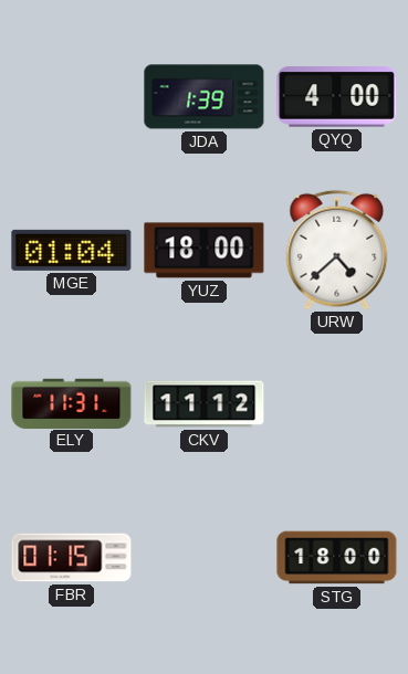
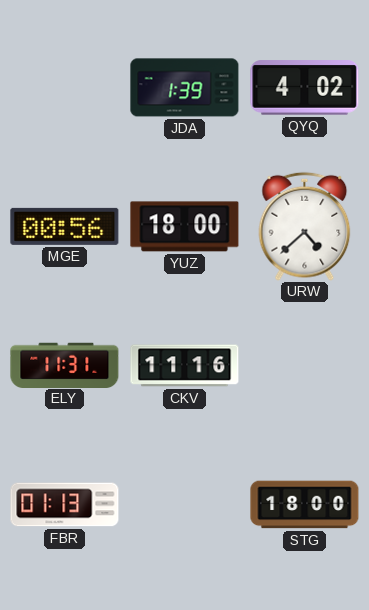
QYQ: 4:00 -> 4:02 (305, 88)
MGE: 01:04 -> 00:56 (65, 226)
CKV: 11:12 -> 11:16 (185, 366)
FBR: 01:15 -> 01:13 (65, 505)
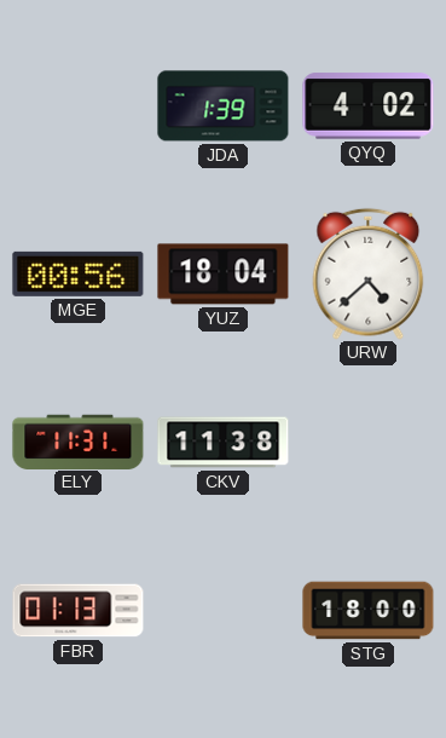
YUZ: 18:00 -> 18:04 (224, 275)
CKV: 11:16 -> 11:38 (224, 443)
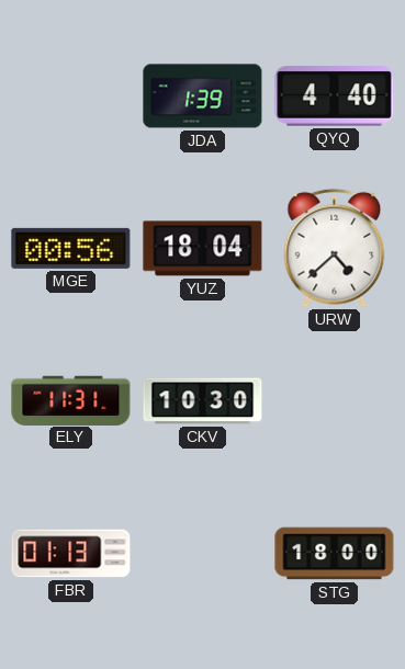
QYQ: 4:02 -> 4:40 (335, 97)
CKV: 11:38 -> 10:30 (203, 401)
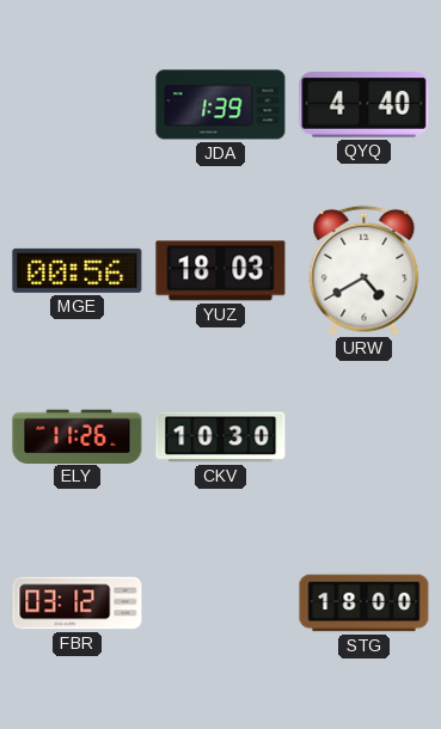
YUZ: 18:04 -> 18:03 (221, 271)
URW: 4:38 -> 4:40 (365, 270)
ELY: 11:31 -> 11:26 (78, 436)
FBR: 01:13 -> 03:12 (78, 604)
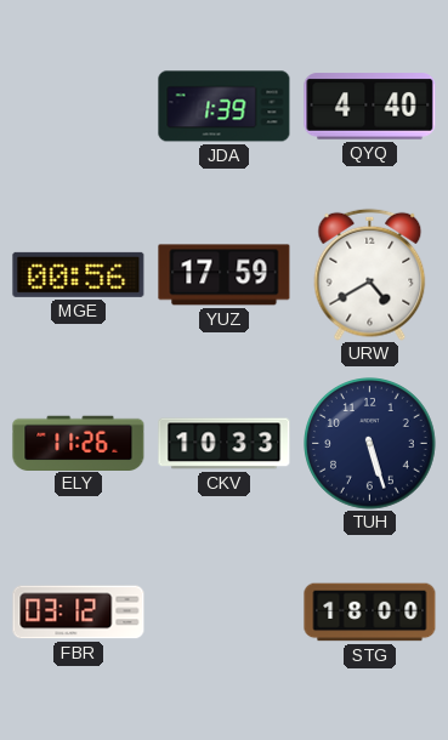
YUZ: 18:03 -> 17:59 (225, 275)
CKV: 10:30 -> 10:33 (225, 444)
TUH: none -> 5:27 (370, 444)
